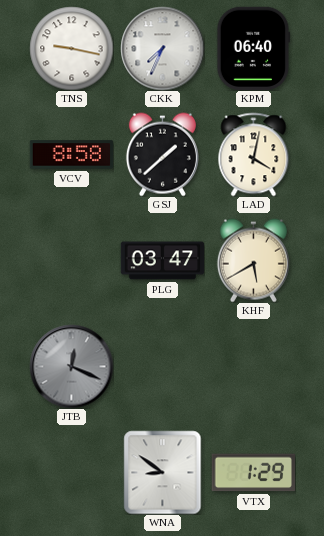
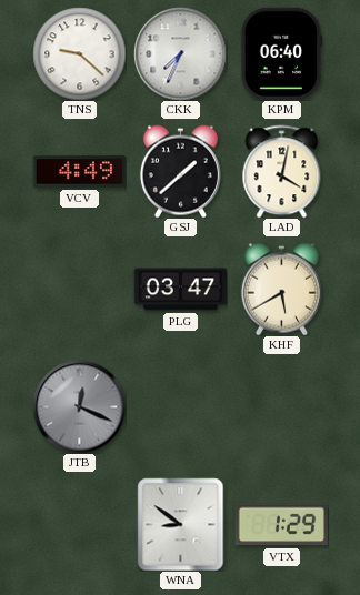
TNS: 9:17 -> 9:22 (79, 53)
VCV: 8:58 -> 4:49 (79, 172)
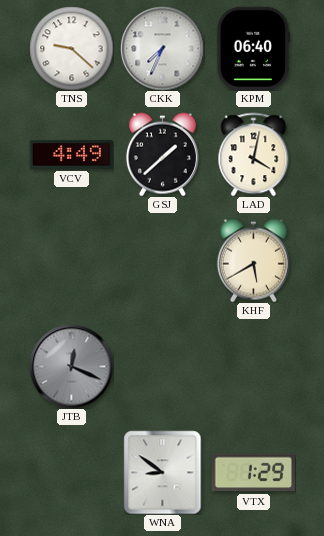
PLG: 03:47 -> none (180, 290)
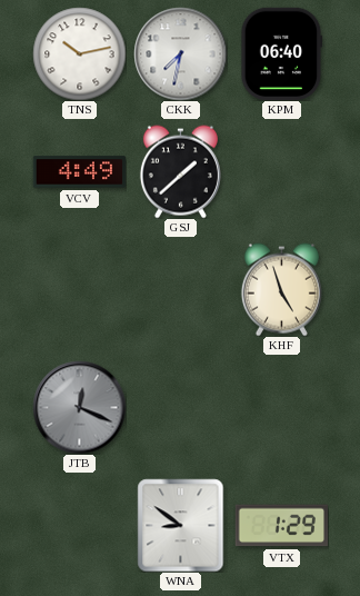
TNS: 9:22 -> 10:13 (79, 53)
CKK: 7:34 -> 7:32 (180, 53)
LAD: 4:02 -> none (254, 154)
KHF: 5:40 -> 4:57 (281, 289)
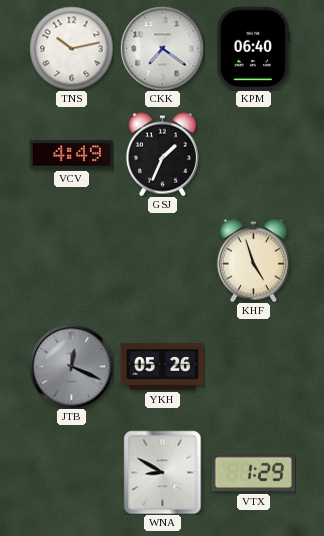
CKK: 7:32 -> 7:21 (162, 48)
GSJ: 1:38 -> 1:34 (162, 154)
YKH: none -> 05:26 (162, 367)
WNA: 8:51 -> 8:50 (163, 472)
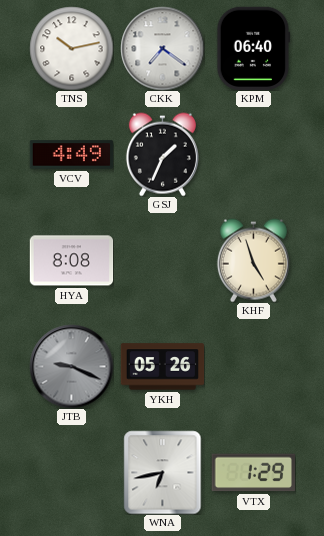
HYA: none -> 8:08 (71, 261)
JTB: 12:19 -> 9:19 (71, 366)
WNA: 8:50 -> 6:43 (163, 472)
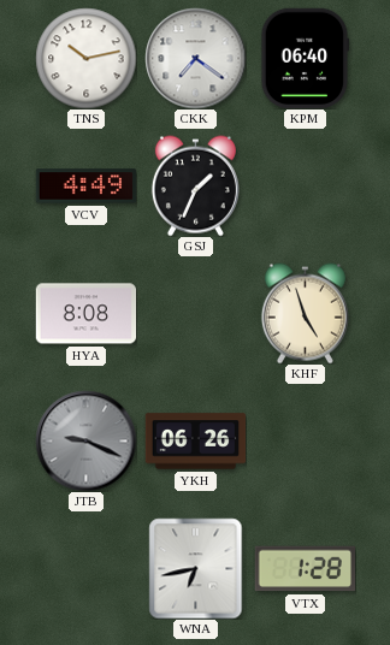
YKH: 05:26 -> 06:26 (195, 442)
VTX: 1:29 -> 1:28 (305, 569)
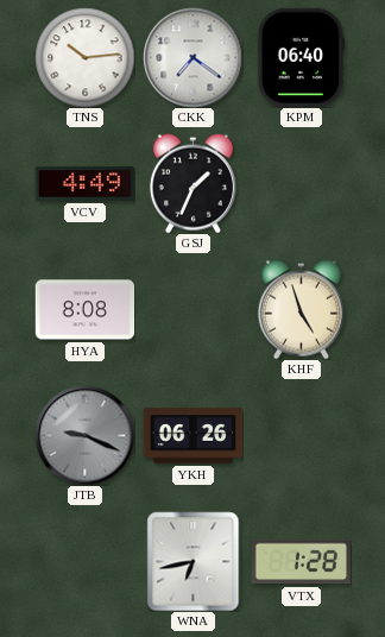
TNS: 10:13 -> 10:14 (84, 57)
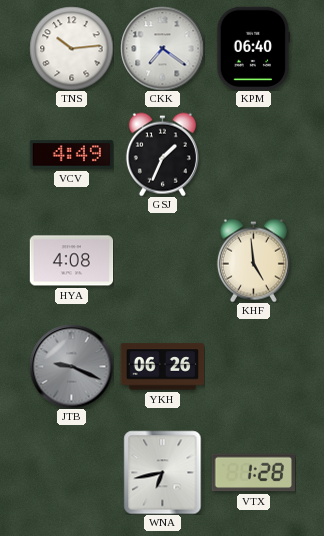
HYA: 8:08 -> 4:08 (71, 261)
KHF: 4:57 -> 4:59 (253, 260)
